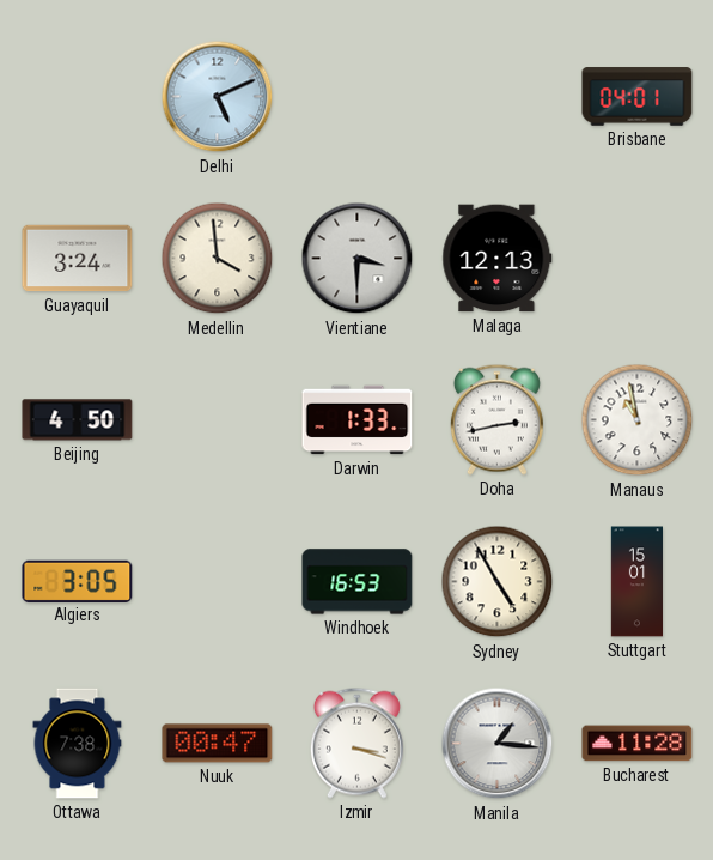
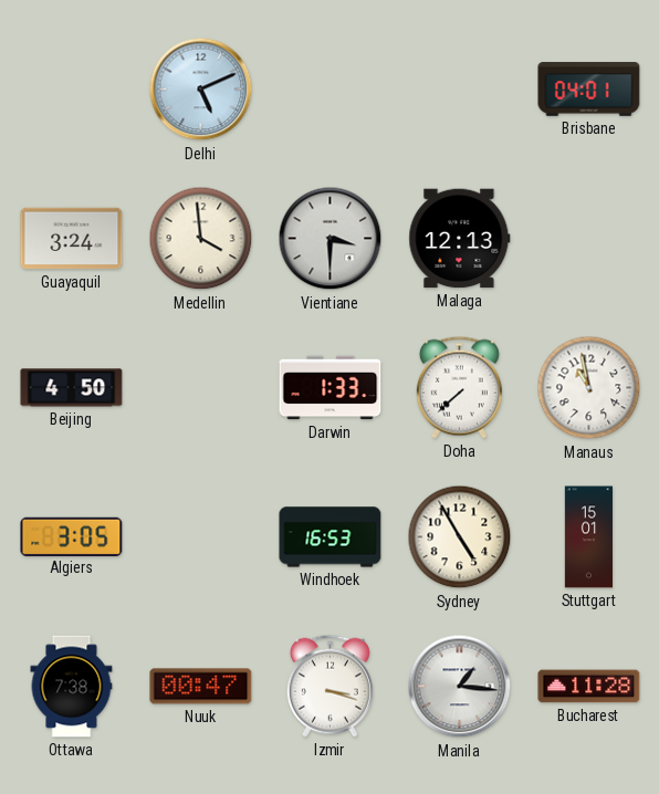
Doha: 2:43 -> 7:38 (459, 387)
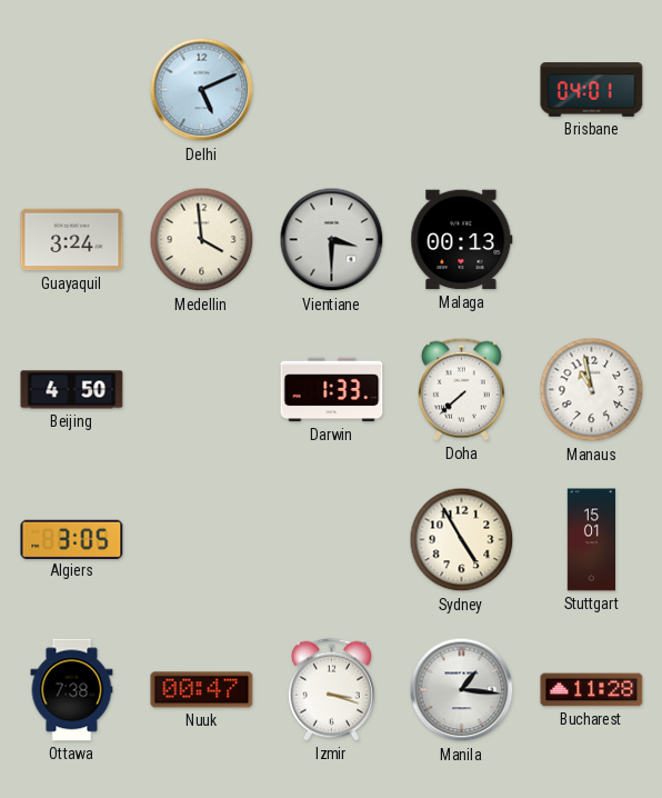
Malaga: 12:13 -> 00:13 (462, 240)
Windhoek: 16:53 -> none (331, 537)
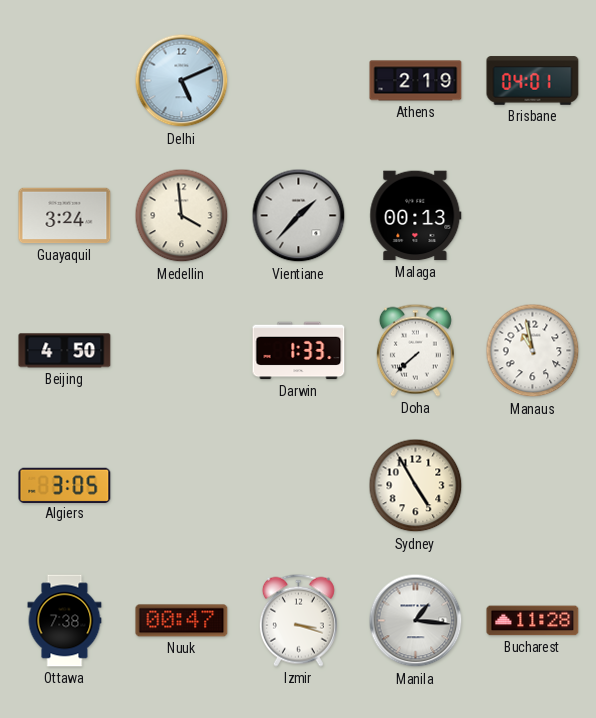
Athens: none -> 2:19 (416, 81)
Vientiane: 3:30 -> 1:37 (299, 216)
Stuttgart: 15:01 -> none (592, 540)
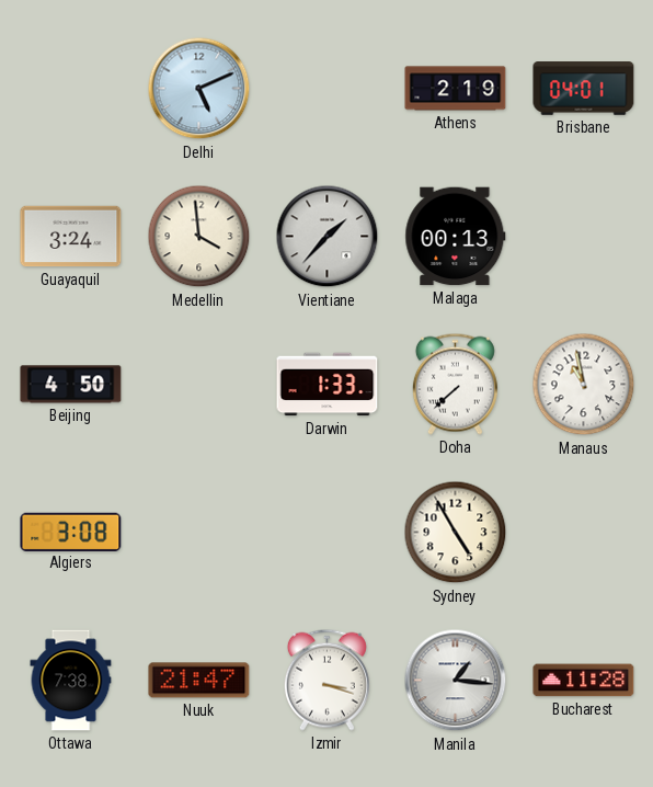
Algiers: 3:05 -> 3:08 (71, 532)
Nuuk: 00:47 -> 21:47 (199, 681)
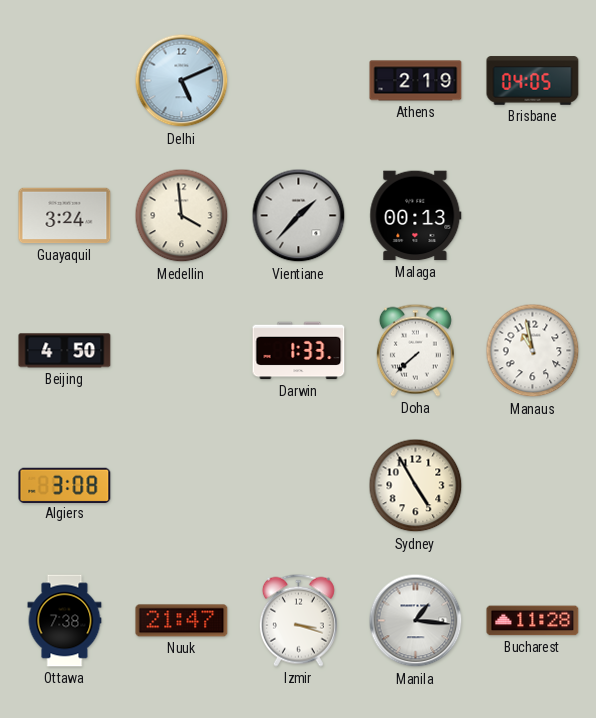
Brisbane: 04:01 -> 04:05 (533, 81)
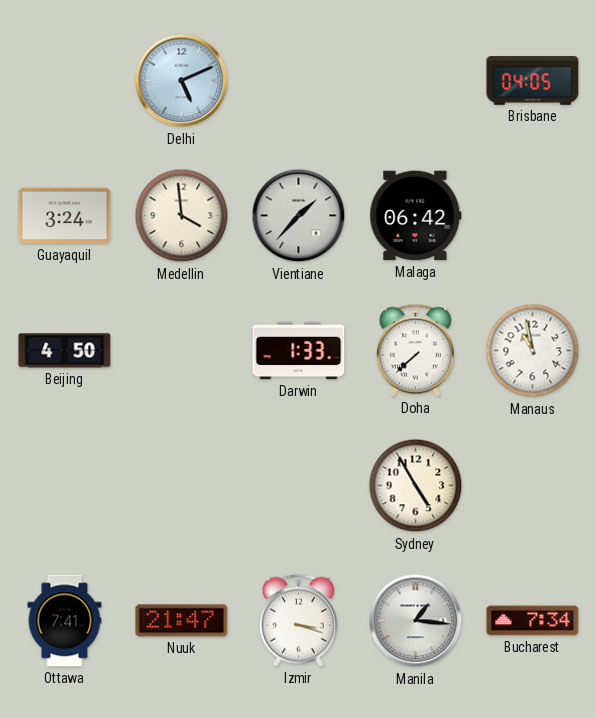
Athens: 2:19 -> none (416, 81)
Malaga: 00:13 -> 06:42 (416, 216)
Algiers: 3:08 -> none (65, 485)
Ottawa: 7:38 -> 7:41 (65, 621)
Bucharest: 11:28 -> 7:34 (533, 621)
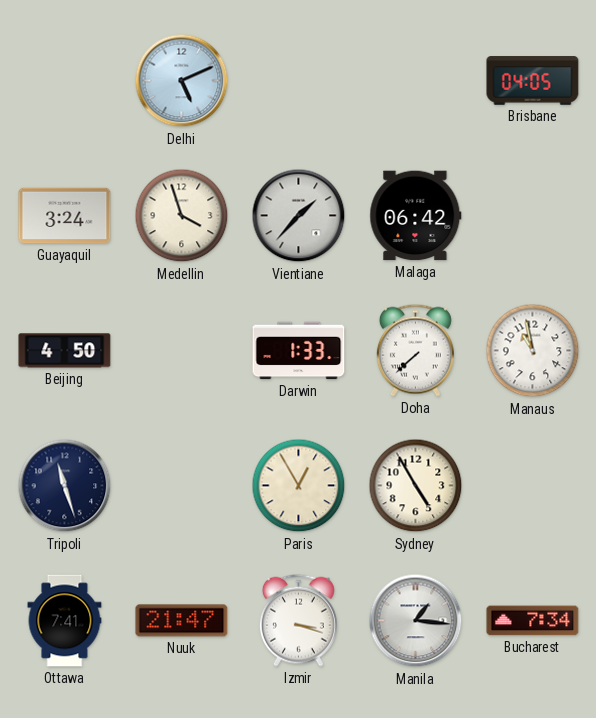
Medellin: 3:59 -> 3:57 (182, 216)
Tripoli: none -> 11:27 (65, 486)
Paris: none -> 12:55 (299, 486)
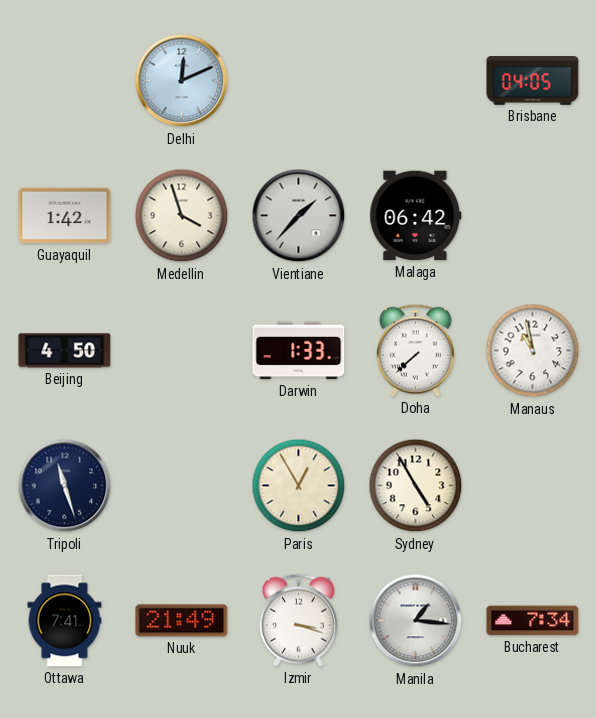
Delhi: 5:11 -> 12:11 (182, 81)
Guayaquil: 3:24 -> 1:42 (65, 216)
Nuuk: 21:47 -> 21:49 (182, 621)
